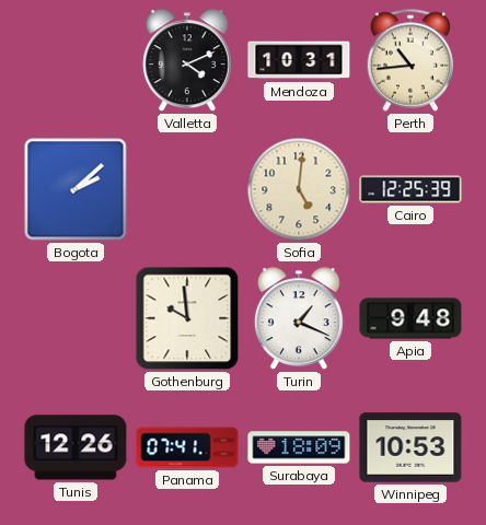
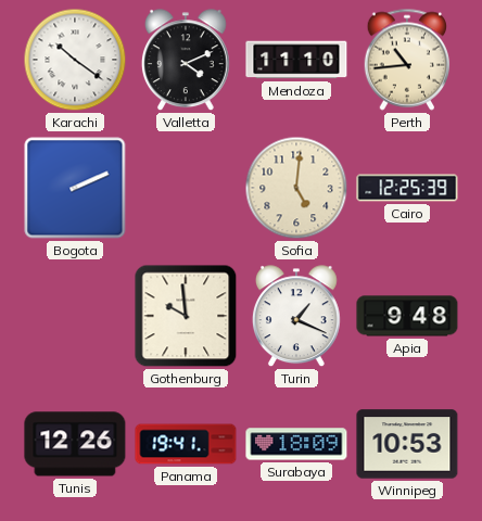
Karachi: none -> 10:21 (75, 60)
Mendoza: 10:31 -> 11:10 (296, 60)
Bogota: 2:08 -> 2:11 (75, 188)
Panama: 07:41 -> 19:41 (186, 444)
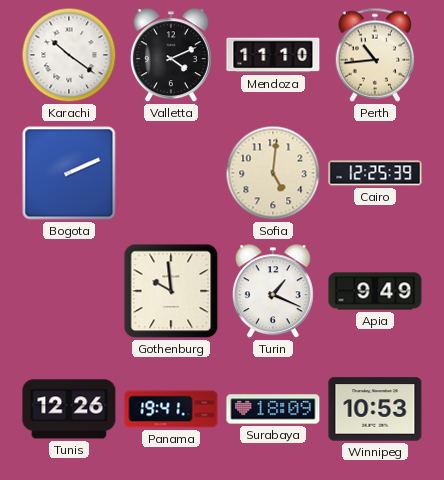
Apia: 9:48 -> 9:49 (375, 291)
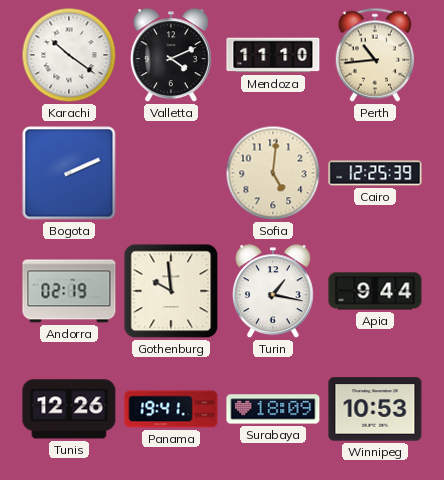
Andorra: none -> 02:19 (69, 291)
Turin: 1:19 -> 1:17 (273, 292)
Apia: 9:49 -> 9:44 (375, 291)
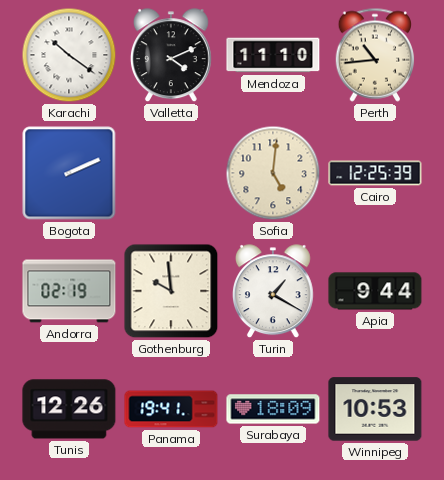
Turin: 1:17 -> 1:20 (273, 292)
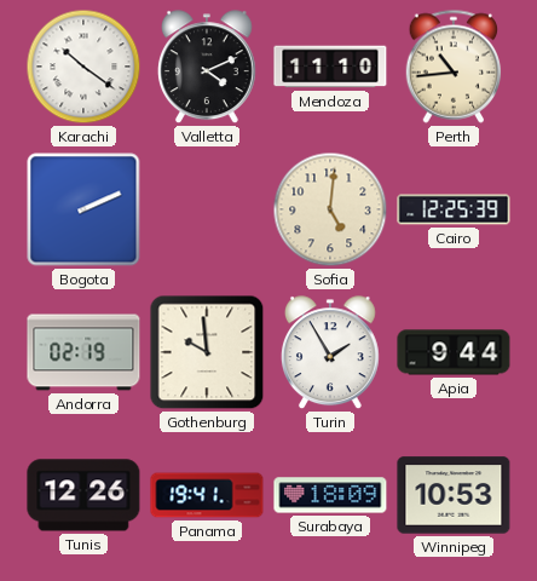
Turin: 1:20 -> 1:55 (330, 353)
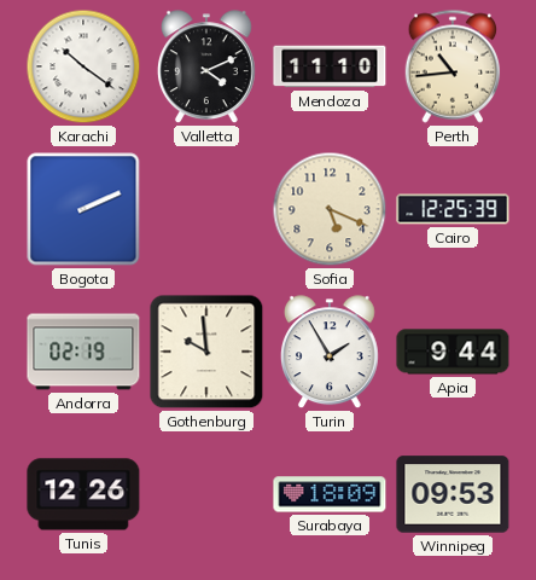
Sofia: 5:01 -> 5:19 (330, 209)
Panama: 19:41 -> none (207, 495)
Winnipeg: 10:53 -> 09:53 (453, 494)
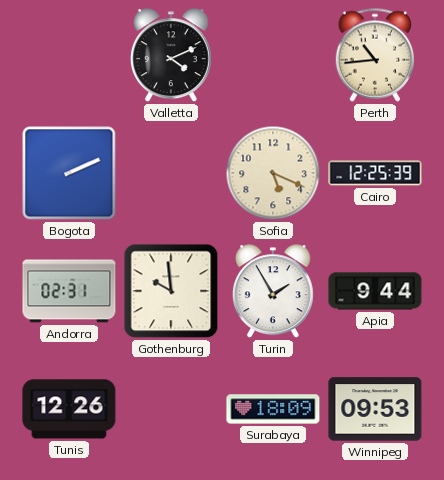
Karachi: 10:21 -> none (83, 66)
Mendoza: 11:10 -> none (330, 66)
Andorra: 02:19 -> 02:31 (69, 291)
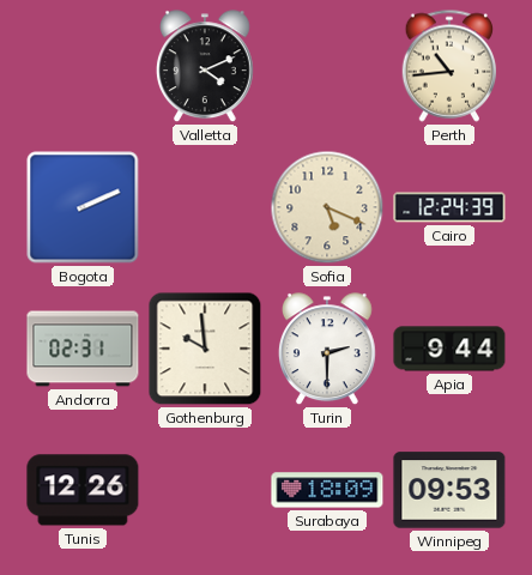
Cairo: 12:25 -> 12:24 (449, 207)
Turin: 1:55 -> 2:30 (327, 350)
